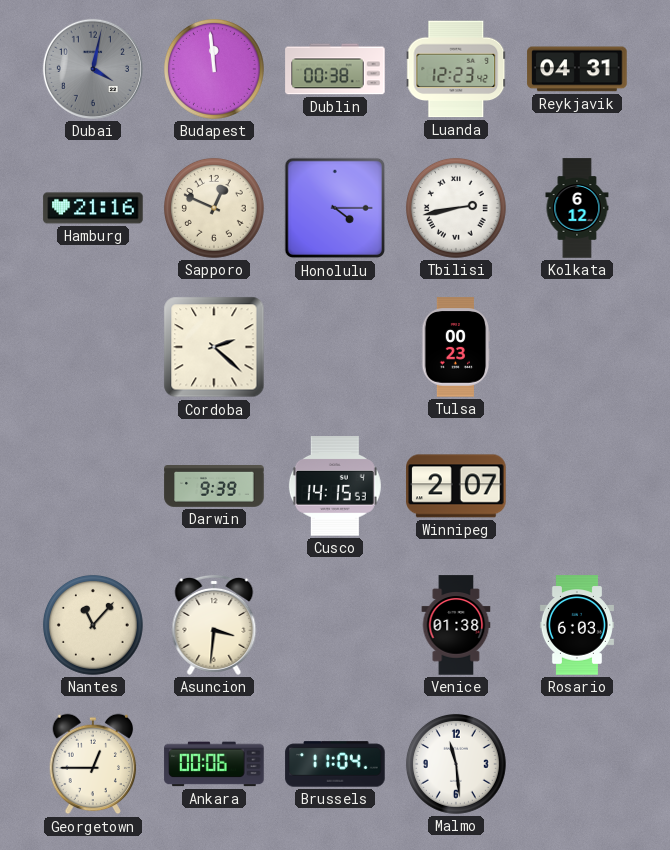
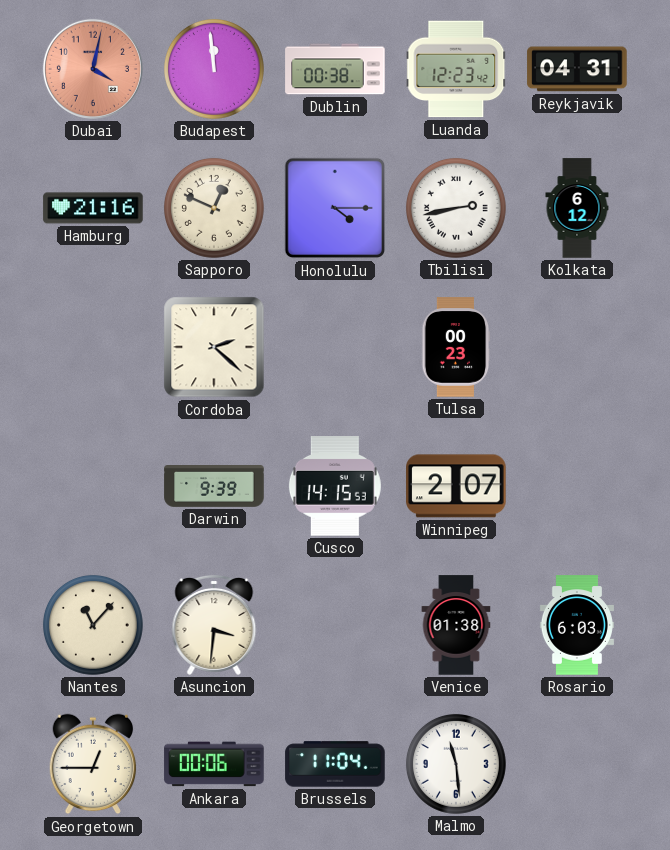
Dubai dial: grey -> salmon (93, 69)
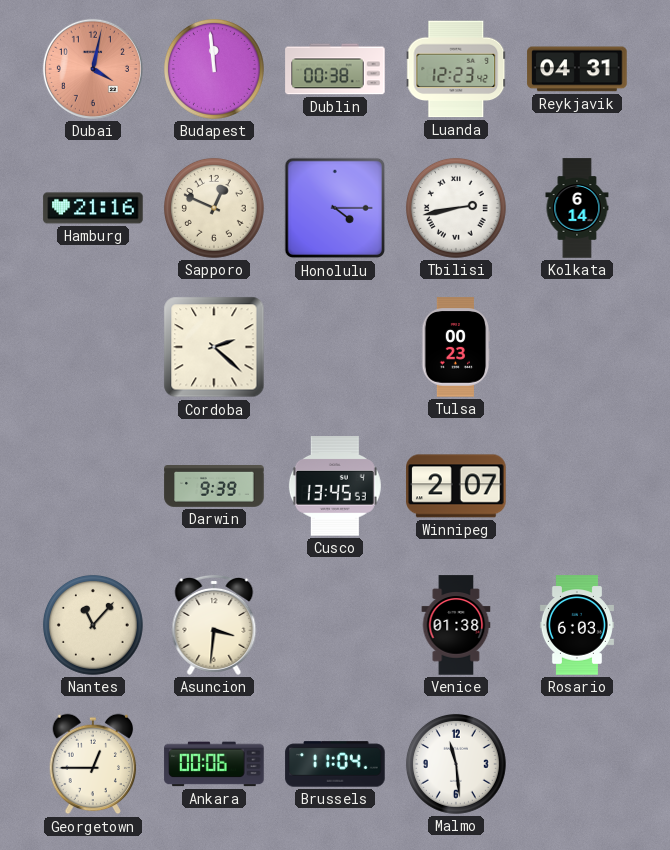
Kolkata: 6:12 -> 6:14 (577, 208)
Cusco: 14:15 -> 13:45 (335, 486)
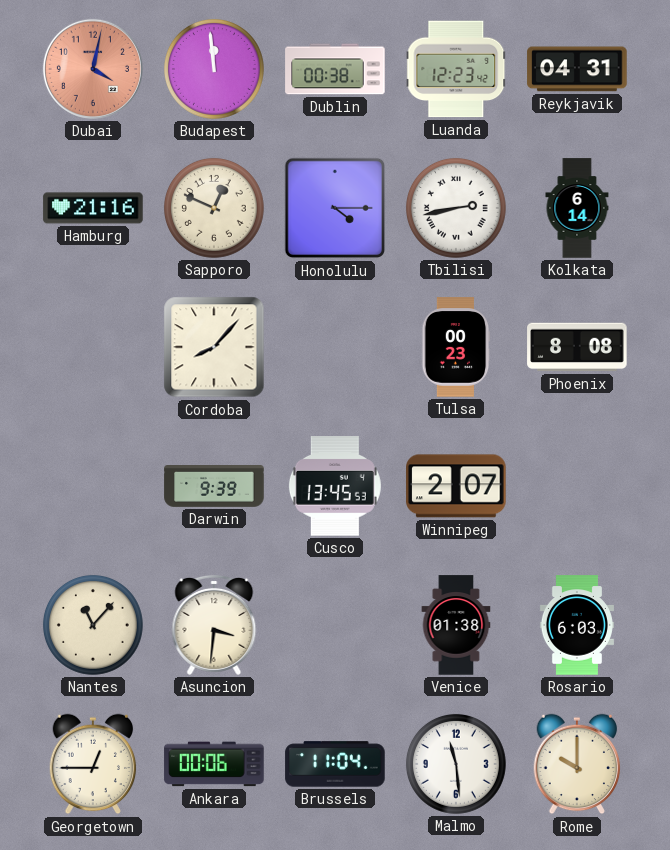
Cordoba: 2:22 -> 8:07 (214, 347)
Phoenix: none -> 8:08 (577, 347)
Rome: none -> 10:00 (577, 764)
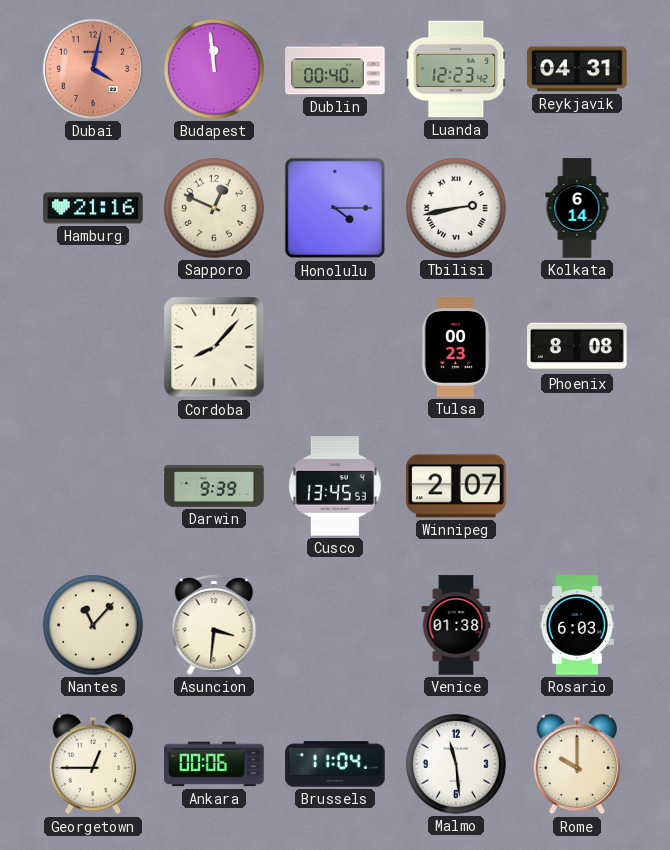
Dublin: 00:38 -> 00:40 (335, 69)
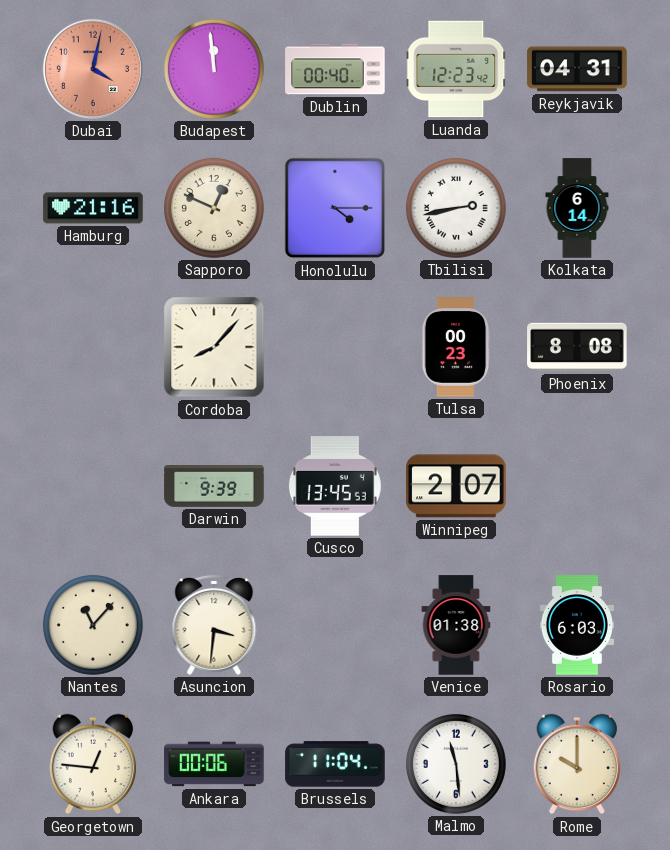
Georgetown: 12:45 -> 12:46 (93, 764)
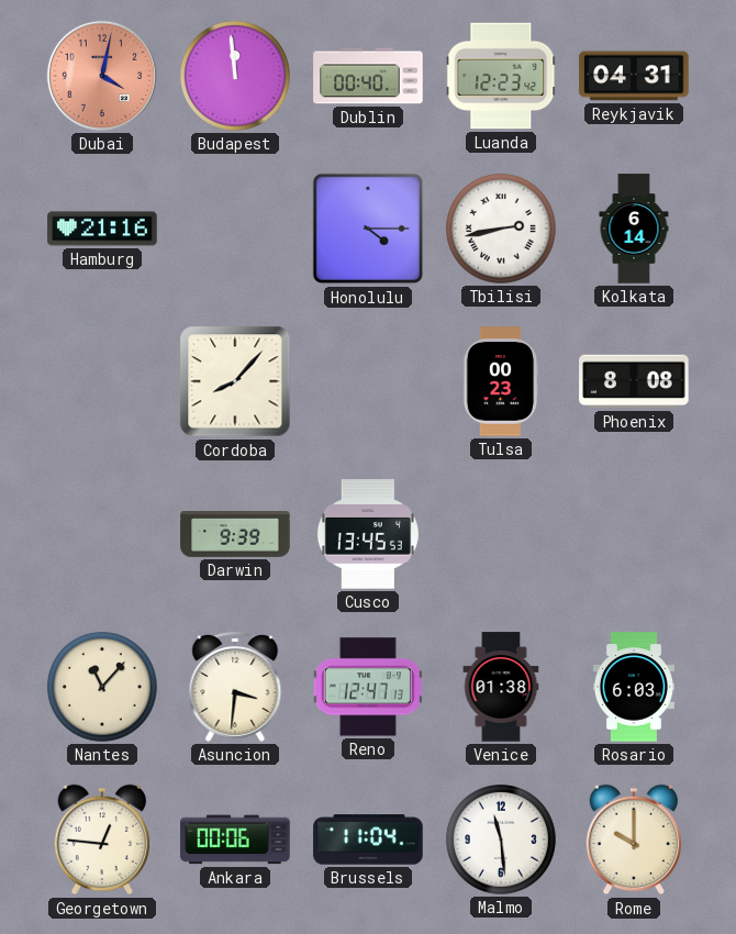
Sapporo: 12:49 -> none (214, 208)
Winnipeg: 2:07 -> none (456, 486)
Reno: none -> 12:47 (368, 687)
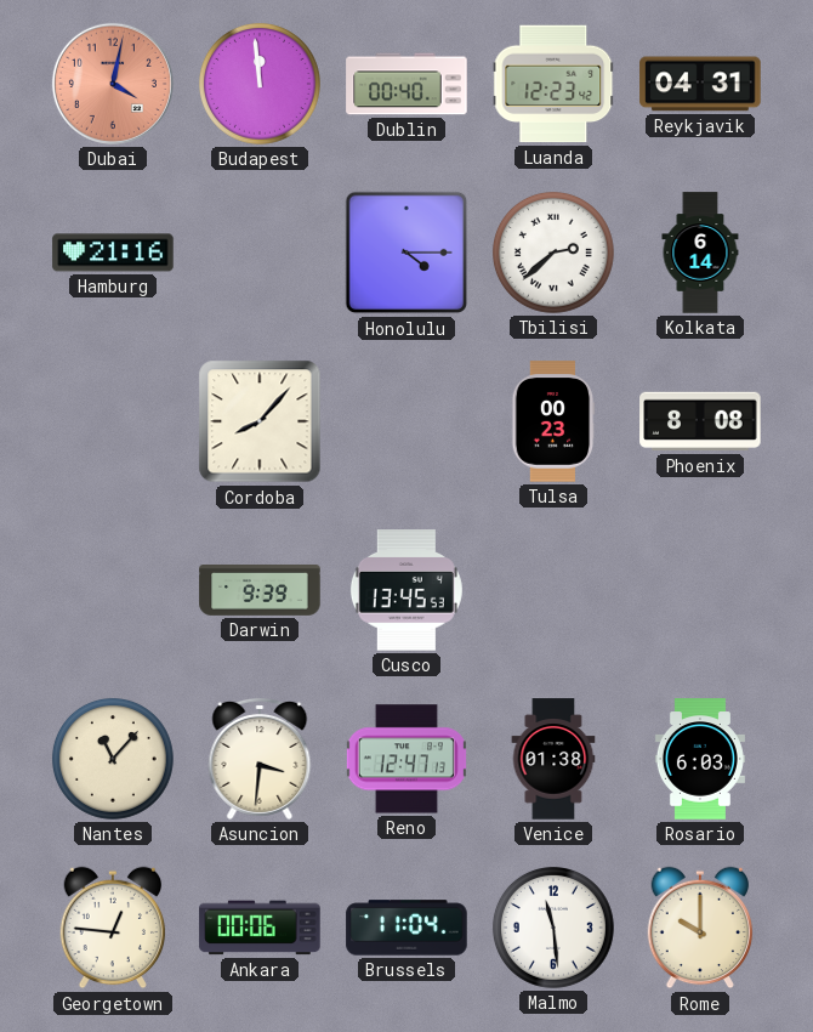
Tbilisi: 2:43 -> 2:38 (553, 253)
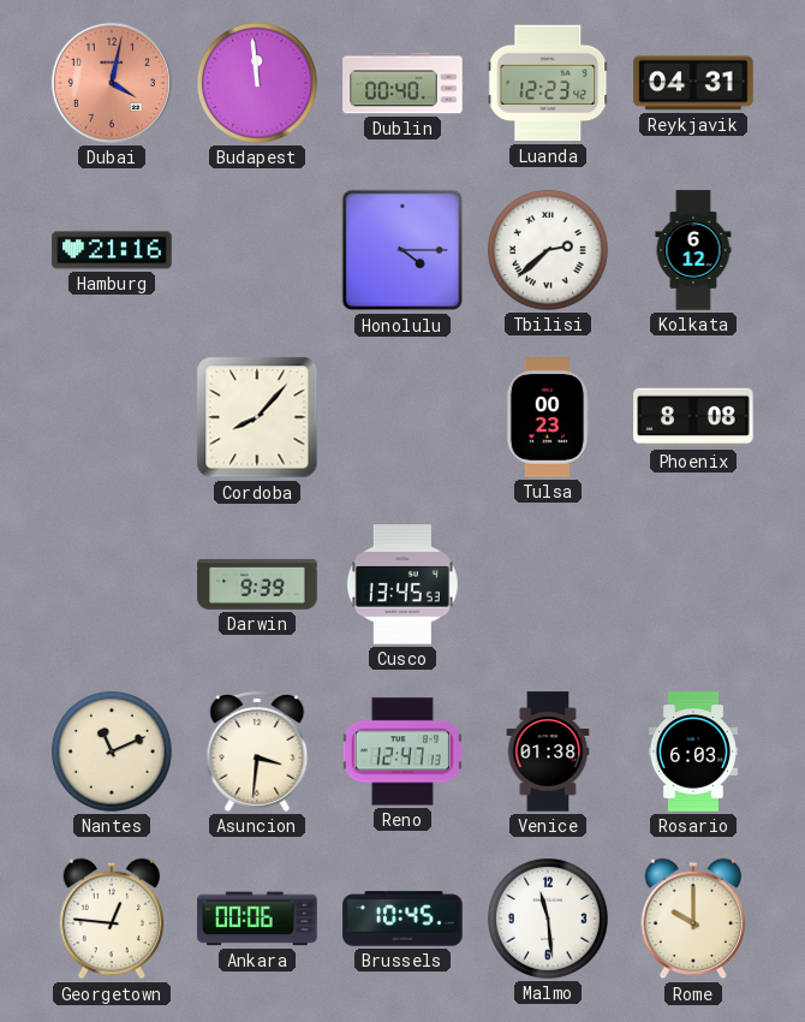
Kolkata: 6:14 -> 6:12 (693, 250)
Nantes: 11:07 -> 11:11 (112, 751)
Brussels: 11:04 -> 10:45 (402, 919)
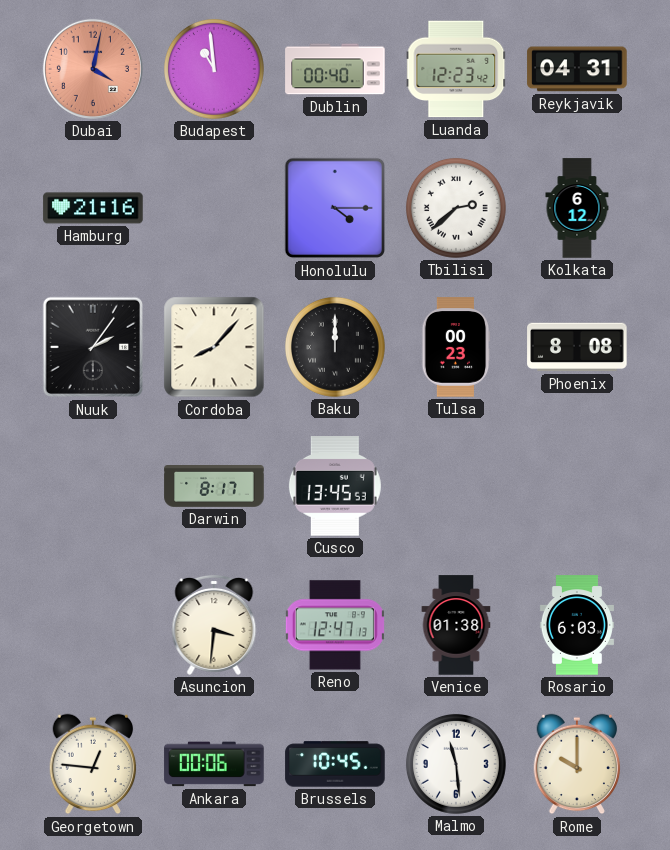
Budapest: 11:59 -> 10:59 (214, 69)
Nuuk: none -> 2:06 (93, 347)
Baku: none -> 12:00 (335, 347)
Darwin: 9:39 -> 8:17 (214, 487)
Nantes: 11:11 -> none (112, 751)
